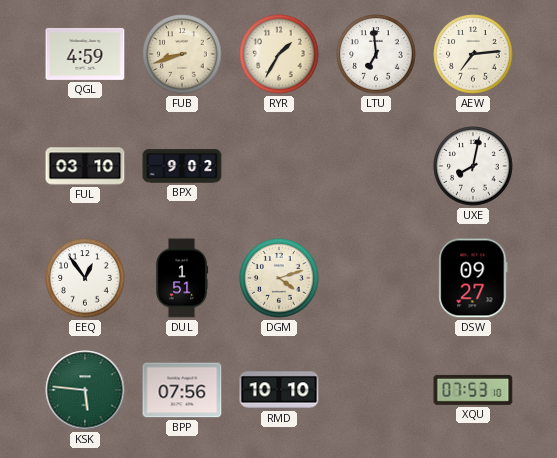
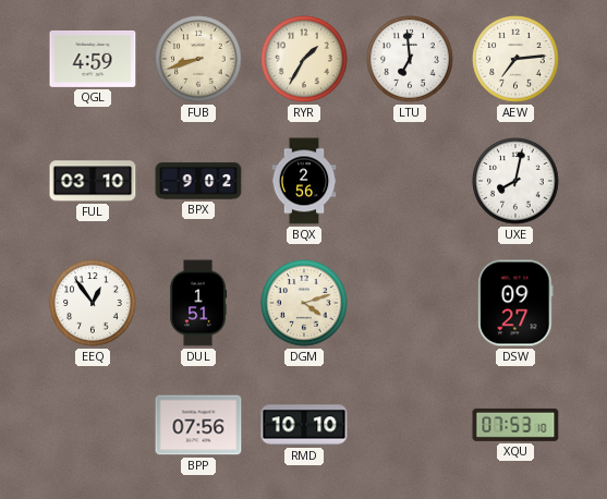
BQX: none -> 2:56 (304, 181)
KSK: 5:46 -> none (85, 390)
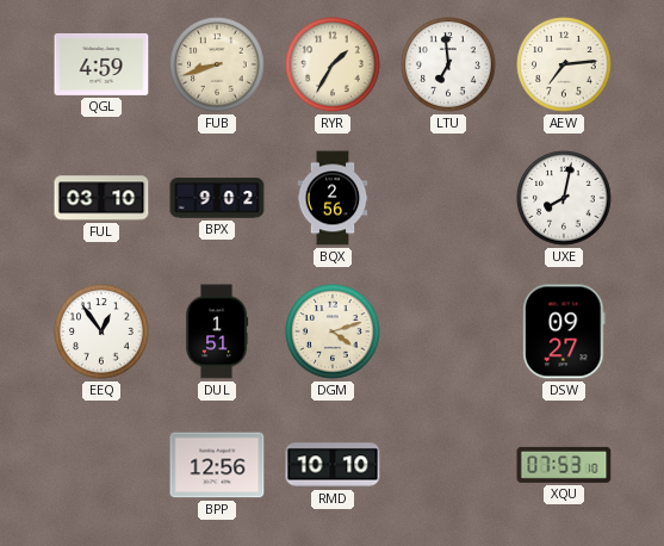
BPP: 07:56 -> 12:56 (217, 465)
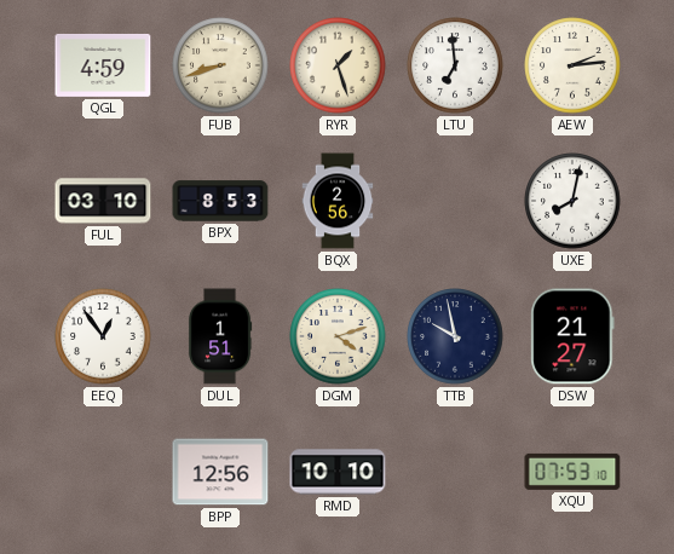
RYR: 1:35 -> 1:27 (338, 65)
AEW: 7:14 -> 2:14 (572, 65)
BPX: 9:02 -> 8:53 (220, 201)
TTB: none -> 9:58 (455, 336)
DSW: 09:27 -> 21:27 (572, 336)
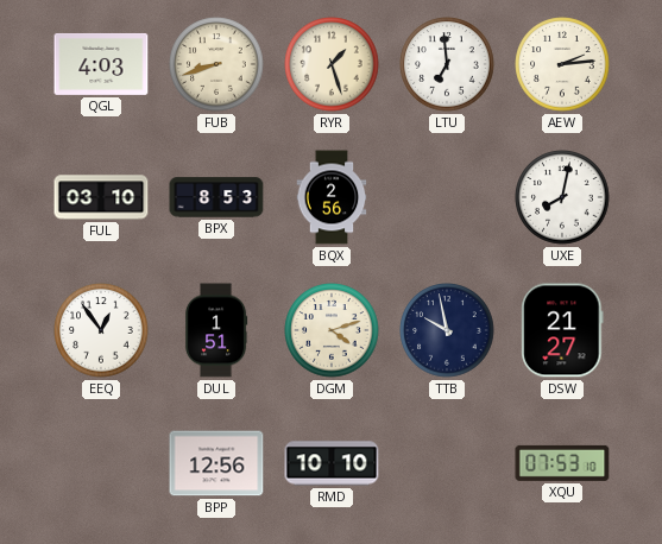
QGL: 4:59 -> 4:03 (101, 64)
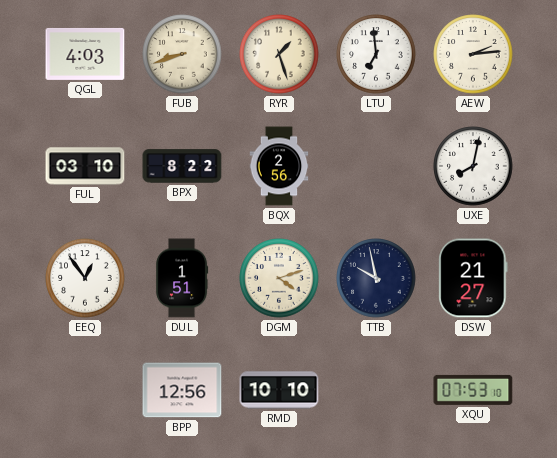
BPX: 8:53 -> 8:22 (182, 166)
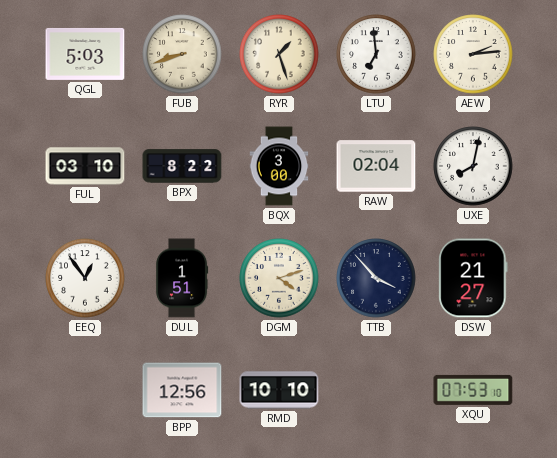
QGL: 4:03 -> 5:03 (85, 54)
BQX: 2:56 -> 3:00 (279, 166)
RAW: none -> 02:04 (376, 166)
TTB: 9:58 -> 3:53 (376, 278)
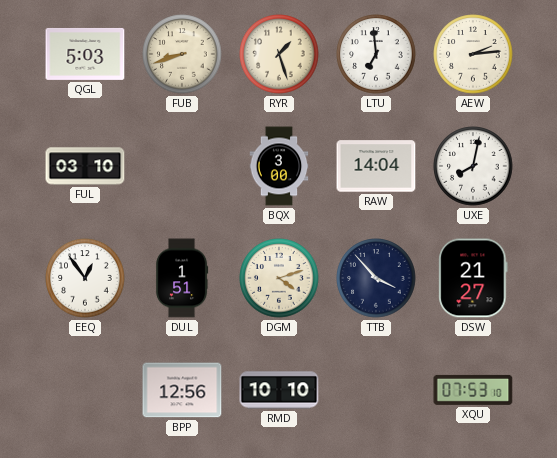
BPX: 8:22 -> none (182, 166)
RAW: 02:04 -> 14:04 (376, 166)
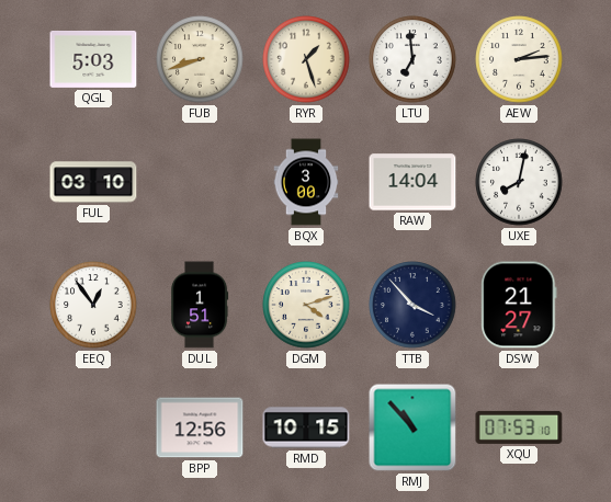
RMD: 10:10 -> 10:15 (306, 427)
RMJ: none -> 10:53 (412, 427)
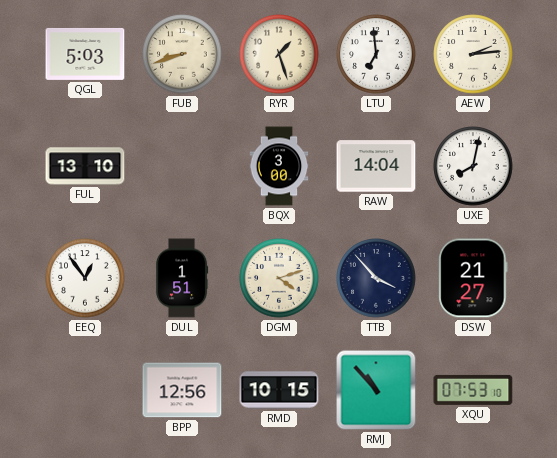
FUL: 03:10 -> 13:10 (85, 166)
